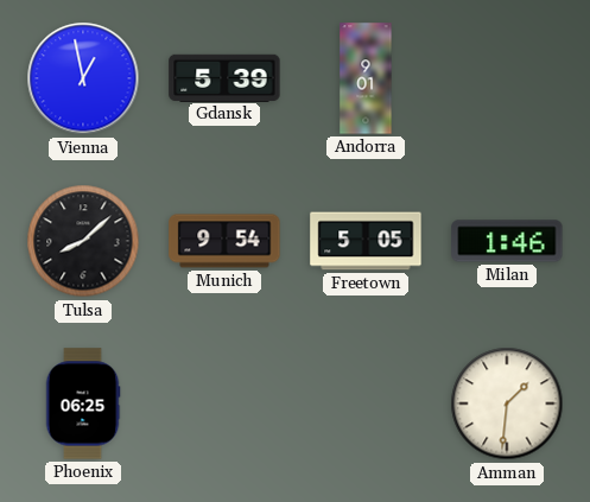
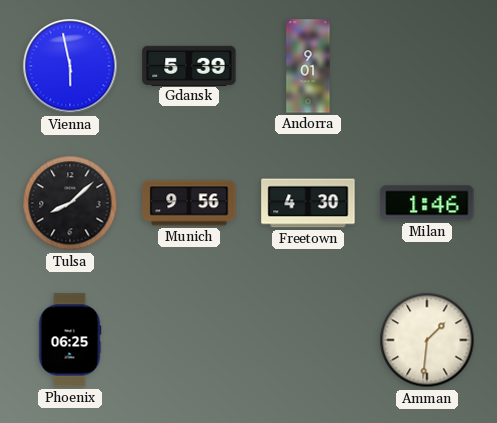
Vienna: 12:58 -> 5:58 (70, 66)
Munich: 9:54 -> 9:56 (189, 203)
Freetown: 5:05 -> 4:30 (308, 203)
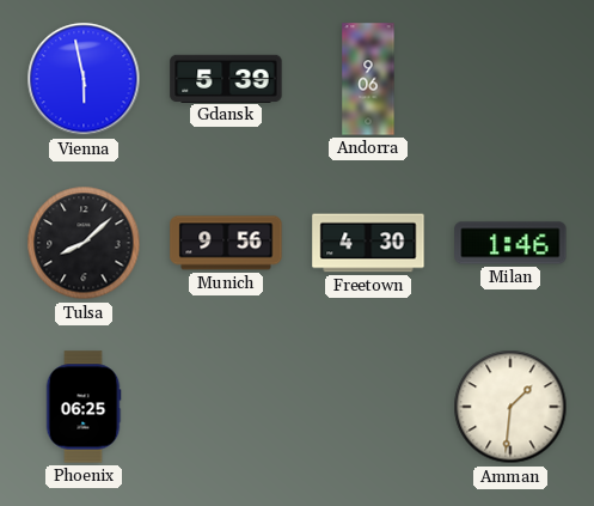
Andorra: 9:01 -> 9:06 (368, 79)
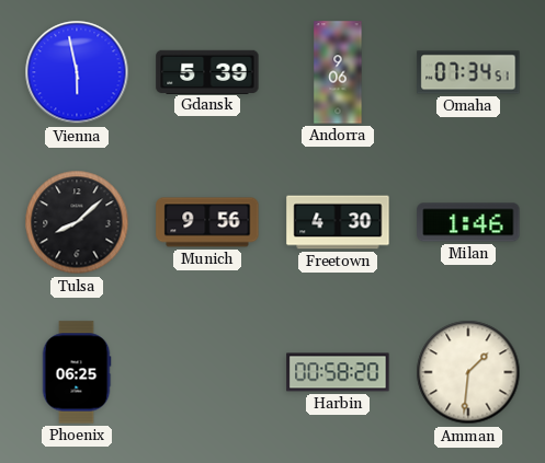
Omaha: none -> 07:34 (468, 72)
Harbin: none -> 00:58 (338, 372)
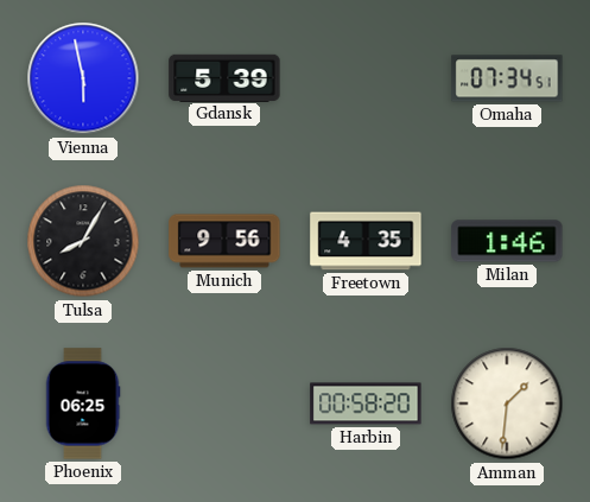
Andorra: 9:06 -> none (338, 72)
Tulsa: 8:08 -> 8:05 (83, 241)
Freetown: 4:30 -> 4:35 (366, 241)
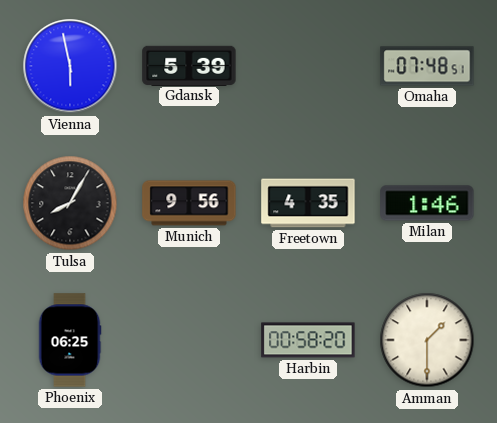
Omaha: 07:34 -> 07:48 (427, 66)
Amman: 1:31 -> 1:30 (427, 340)
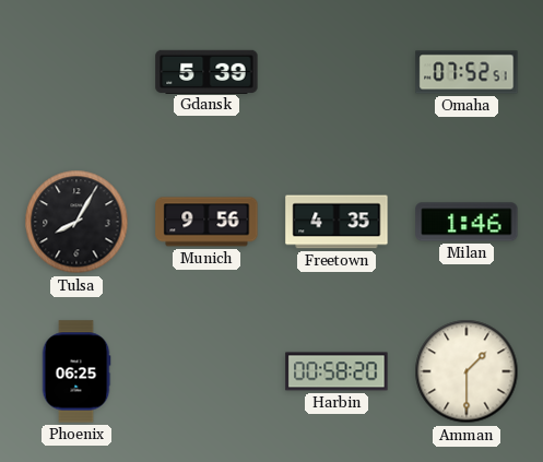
Vienna: 5:58 -> none (70, 66)
Omaha: 07:48 -> 07:52 (467, 72)
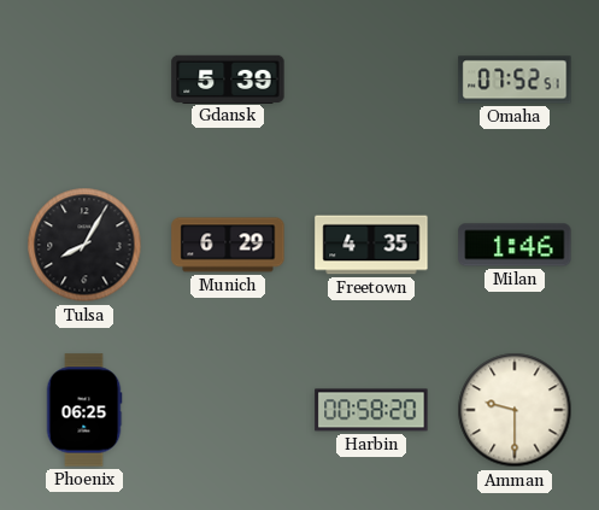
Munich: 9:56 -> 6:29 (228, 245)
Amman: 1:30 -> 9:30 (515, 410)
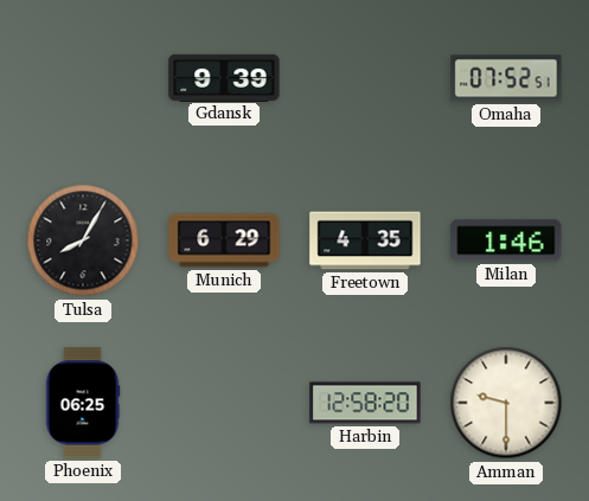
Gdansk: 5:39 -> 9:39 (224, 77)
Harbin: 00:58 -> 12:58 (365, 403)
